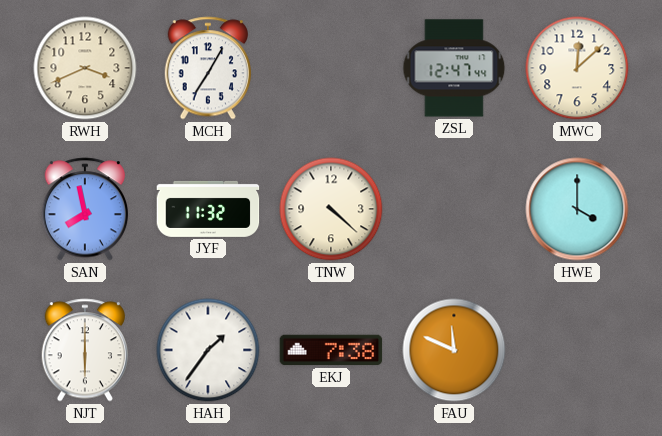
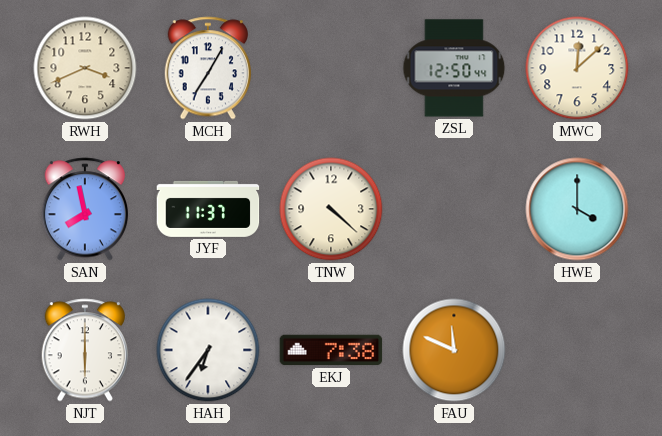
ZSL: 12:47 -> 12:50 (454, 68)
JYF: 11:32 -> 11:37 (208, 209)
HAH: 1:36 -> 6:36 (208, 350)
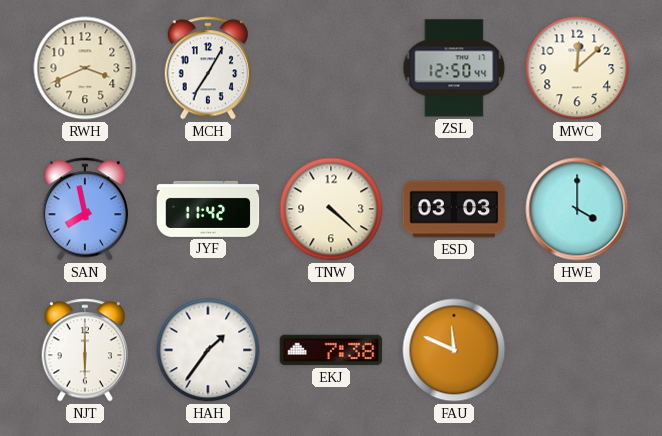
JYF: 11:37 -> 11:42 (208, 209)
ESD: none -> 03:03 (454, 209)
HAH: 6:36 -> 1:36 (208, 350)
